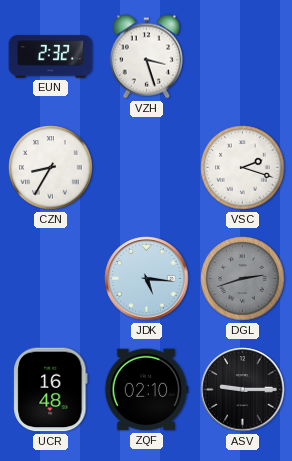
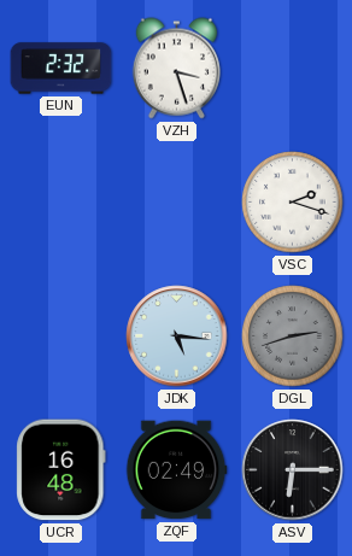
CZN: 8:35 -> none (51, 168)
ZQF: 02:10 -> 02:49 (176, 470)
ASV: 9:15 -> 6:15 (293, 470)
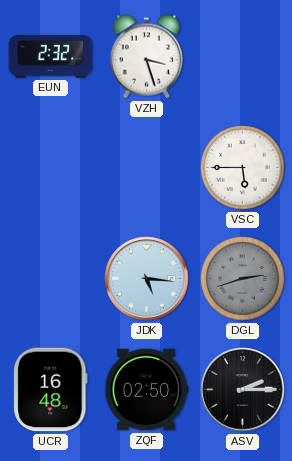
VSC: 2:18 -> 5:45 (243, 168)
ZQF: 02:49 -> 02:50 (146, 390)
ASV: 6:15 -> 2:15 (243, 390)
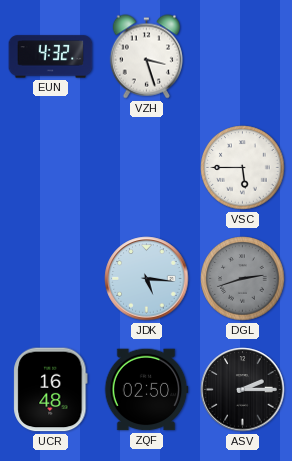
EUN: 2:32 -> 4:32 (51, 57)
